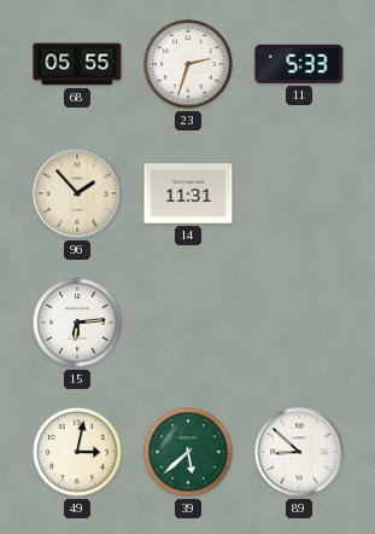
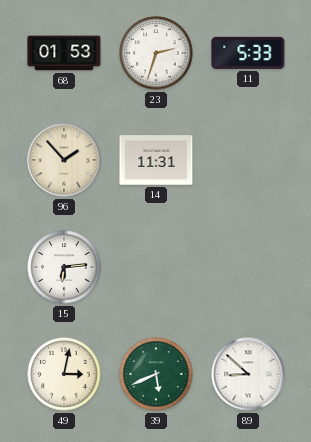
68: 05:55 -> 01:53 (64, 53)
39: 5:38 -> 5:41 (156, 374)
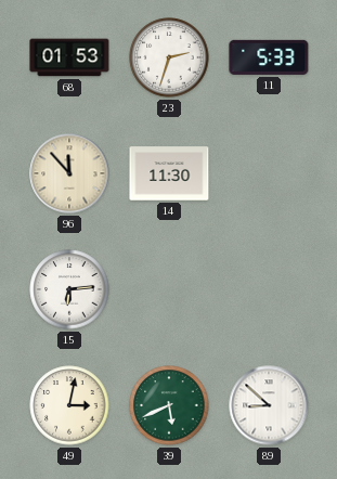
96: 1:53 -> 11:53 (69, 173)
14: 11:31 -> 11:30 (169, 173)
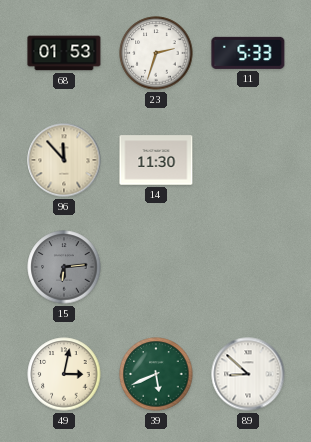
15 dial: white -> grey (64, 267)
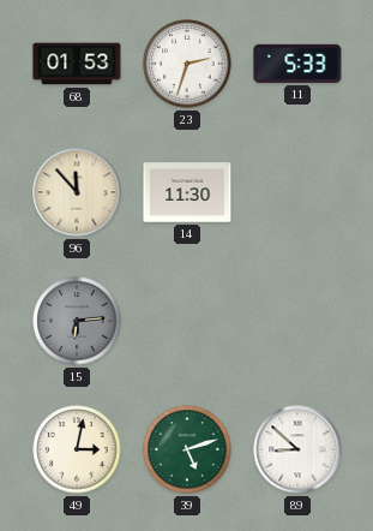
39: 5:41 -> 5:12 (187, 449)
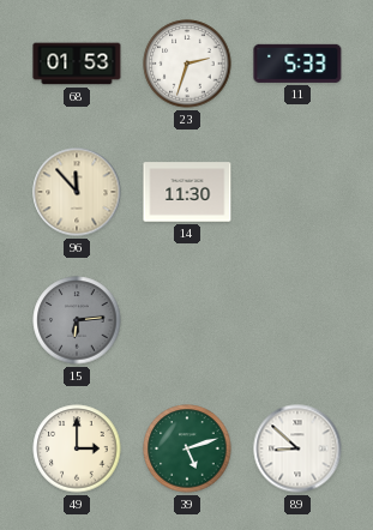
49: 3:02 -> 3:00 (77, 448)
